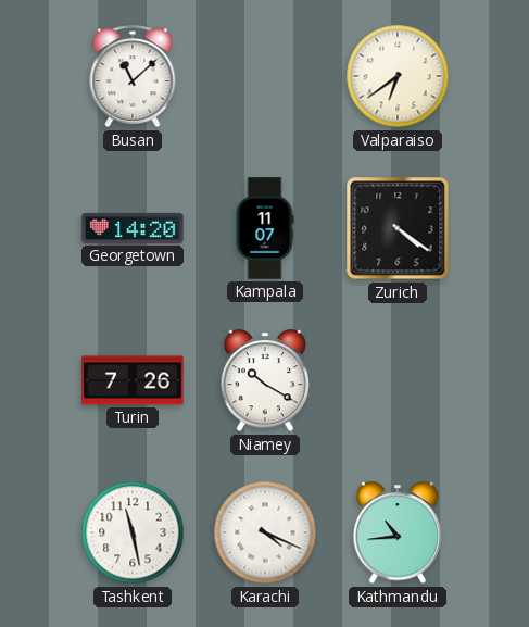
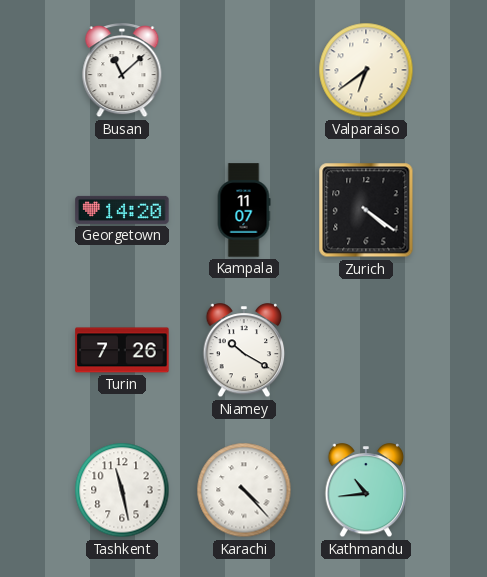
Karachi: 4:19 -> 4:23 (244, 490)
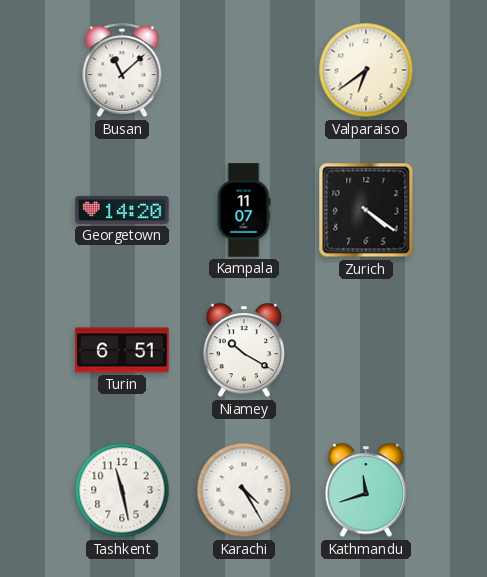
Turin: 7:26 -> 6:51 (122, 350)
Karachi: 4:23 -> 4:25 (244, 490)
Kathmandu: 10:44 -> 11:42 (366, 491)
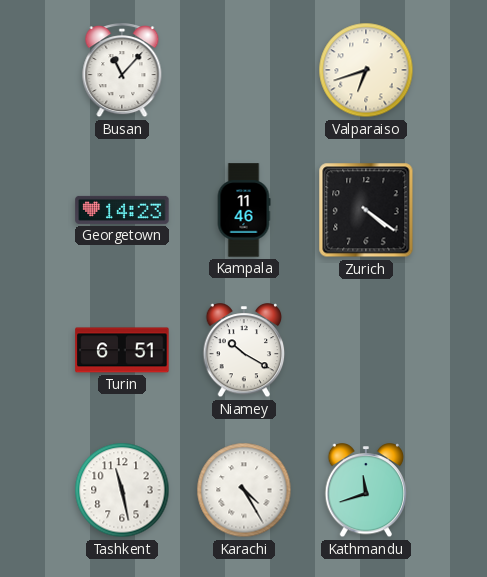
Busan: 11:08 -> 11:07 (122, 71)
Valparaiso: 6:39 -> 6:42 (366, 70)
Georgetown: 14:20 -> 14:23 (122, 210)
Kampala: 11:07 -> 11:46 (244, 210)
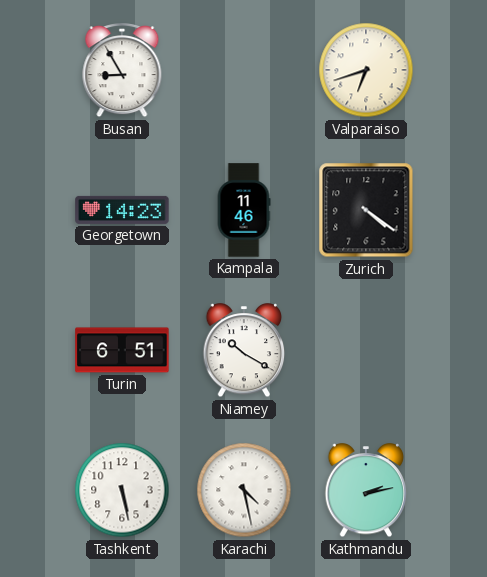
Busan: 11:07 -> 8:55 (122, 71)
Tashkent: 11:28 -> 5:28 (122, 490)
Karachi: 4:25 -> 4:28 (244, 490)
Kathmandu: 11:42 -> 2:13 (366, 491)
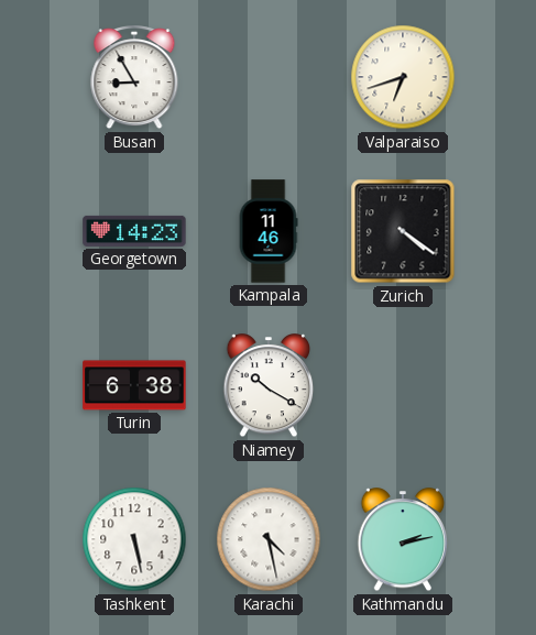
Turin: 6:51 -> 6:38 (134, 385)
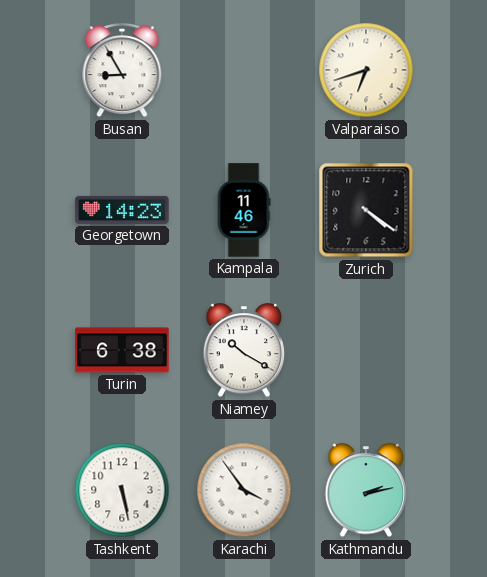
Karachi: 4:28 -> 3:54 (244, 490)
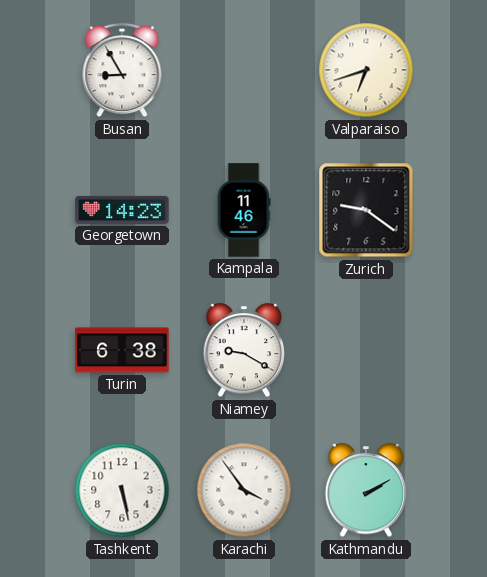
Zurich: 4:21 -> 9:21 (366, 210)
Niamey: 10:20 -> 9:20 (244, 351)
Kathmandu: 2:13 -> 2:10 (366, 491)
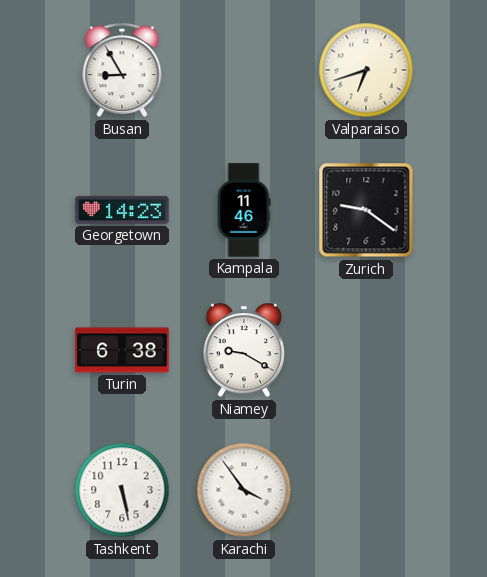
Kathmandu: 2:10 -> none (366, 491)
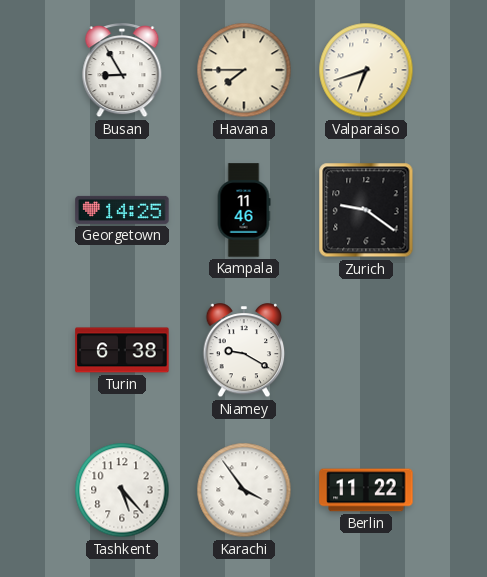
Havana: none -> 7:45 (244, 70)
Georgetown: 14:23 -> 14:25 (122, 210)
Tashkent: 5:28 -> 5:23 (122, 490)
Berlin: none -> 11:22 (366, 490)
